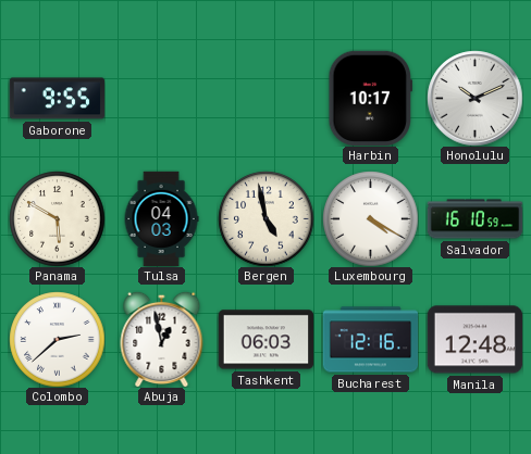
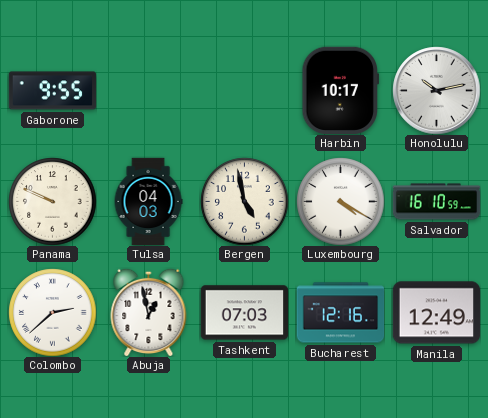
Honolulu: 10:11 -> 10:13 (436, 90)
Panama: 5:50 -> 9:49 (52, 201)
Tashkent: 06:03 -> 07:03 (244, 313)
Manila: 12:48 -> 12:49 (436, 313)
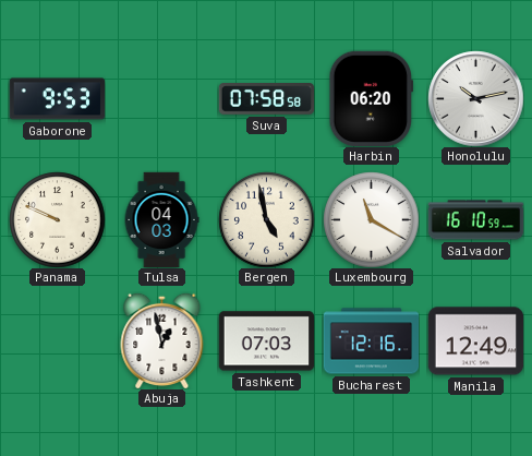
Gaborone: 9:55 -> 9:53 (57, 99)
Suva: none -> 07:58 (266, 99)
Harbin: 10:17 -> 06:20 (372, 98)
Luxembourg: 4:20 -> 11:20 (371, 219)
Colombo: 2:38 -> none (52, 312)
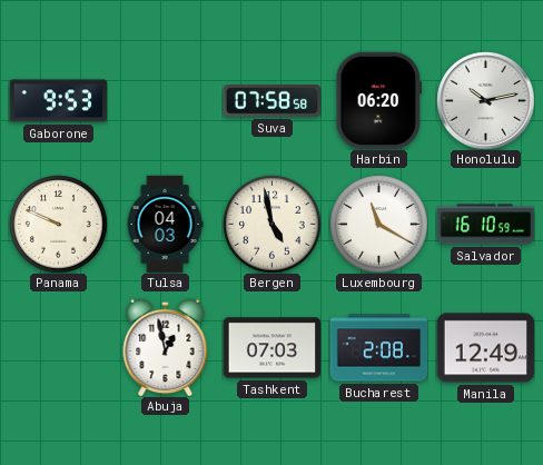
Bucharest: 12:16 -> 2:08 (378, 348)
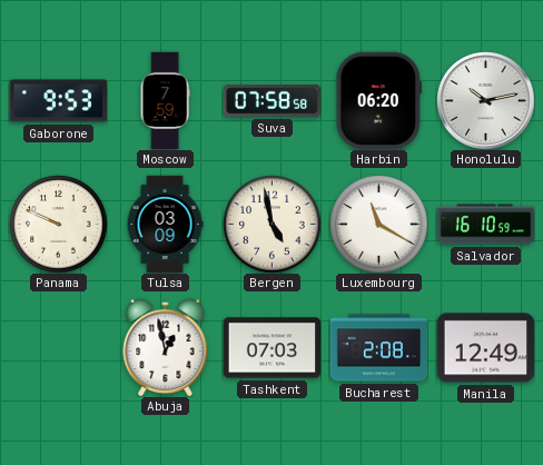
Moscow: none -> 7:59 (165, 100)
Tulsa: 04:03 -> 03:09 (165, 224)
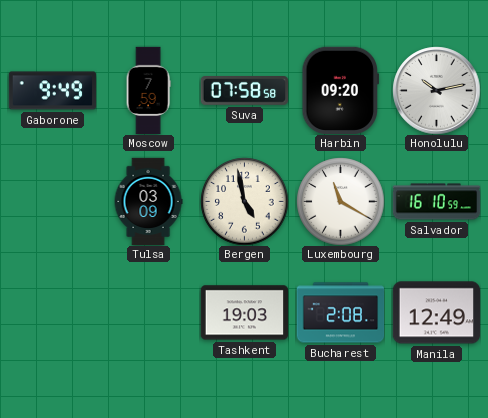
Gaborone: 9:53 -> 9:49 (52, 91)
Harbin: 06:20 -> 09:20 (341, 90)
Panama: 9:49 -> none (58, 224)
Abuja: 12:58 -> none (166, 347)
Tashkent: 07:03 -> 19:03 (244, 313)
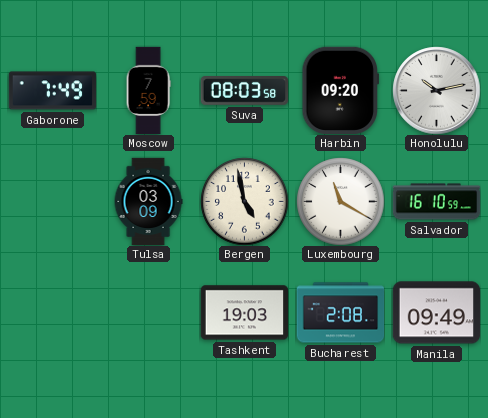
Gaborone: 9:49 -> 7:49 (52, 91)
Suva: 07:58 -> 08:03 (244, 91)
Manila: 12:49 -> 09:49 (436, 313)
